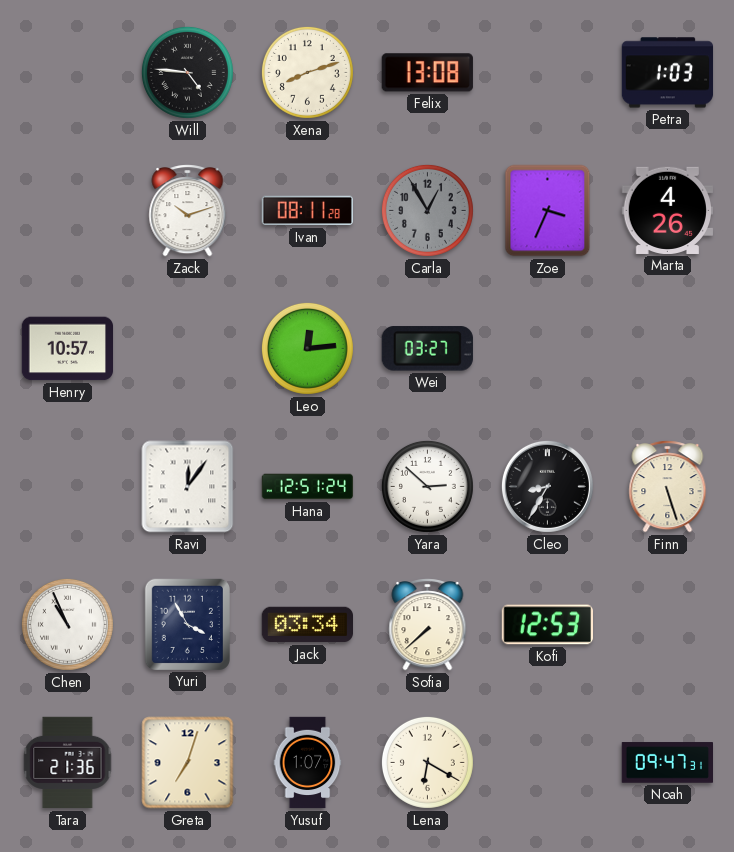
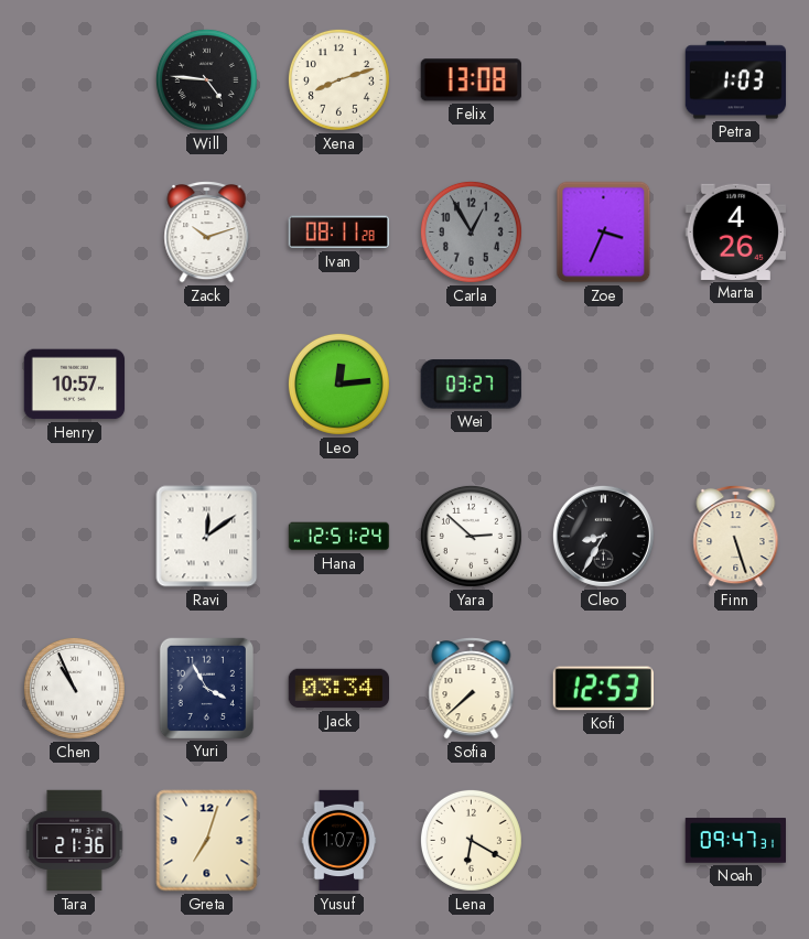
Ravi: 12:06 -> 12:09 (207, 537)
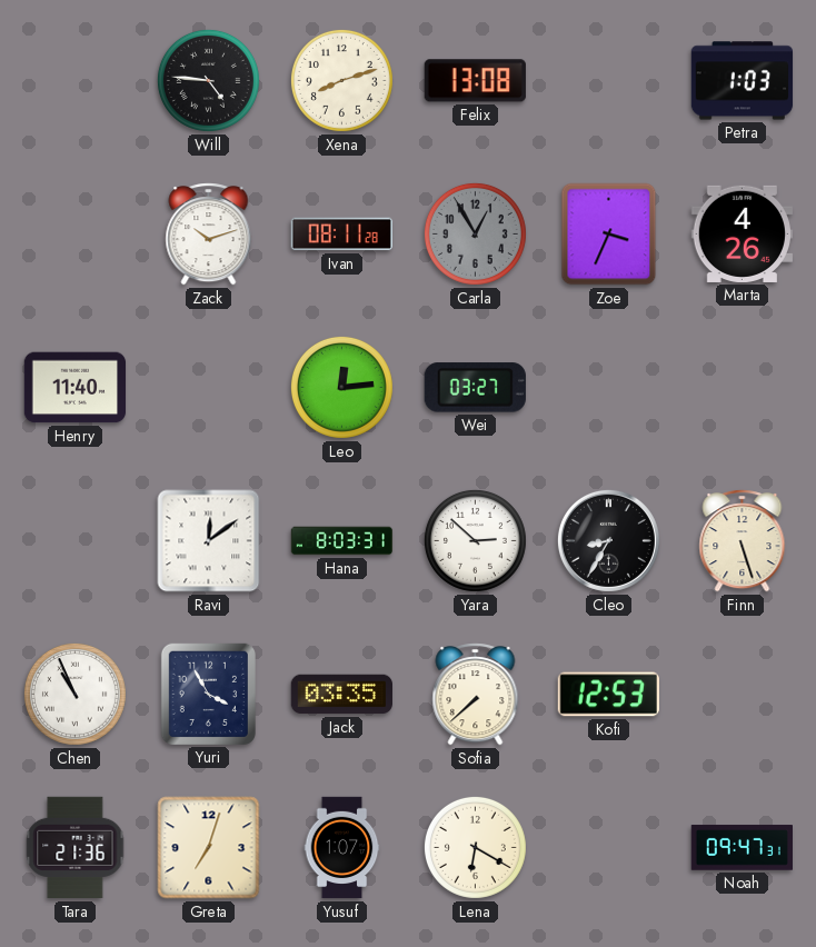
Henry: 10:57 -> 11:40 (76, 388)
Hana: 12:51 -> 8:03 (342, 541)
Jack: 03:34 -> 03:35 (341, 695)
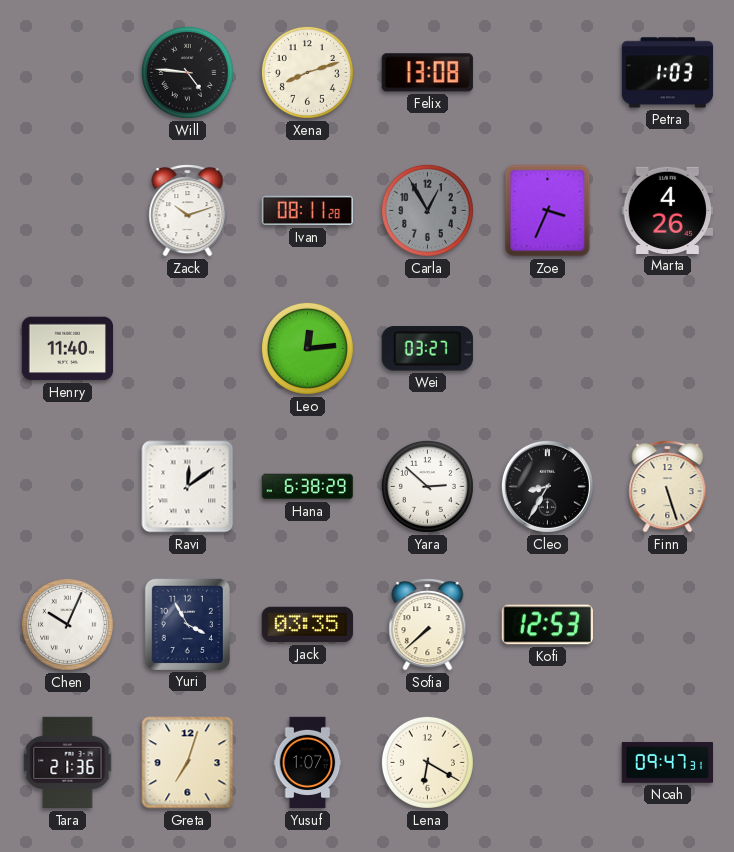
Hana: 8:03 -> 6:38 (308, 487)
Chen: 10:56 -> 10:04 (67, 624)
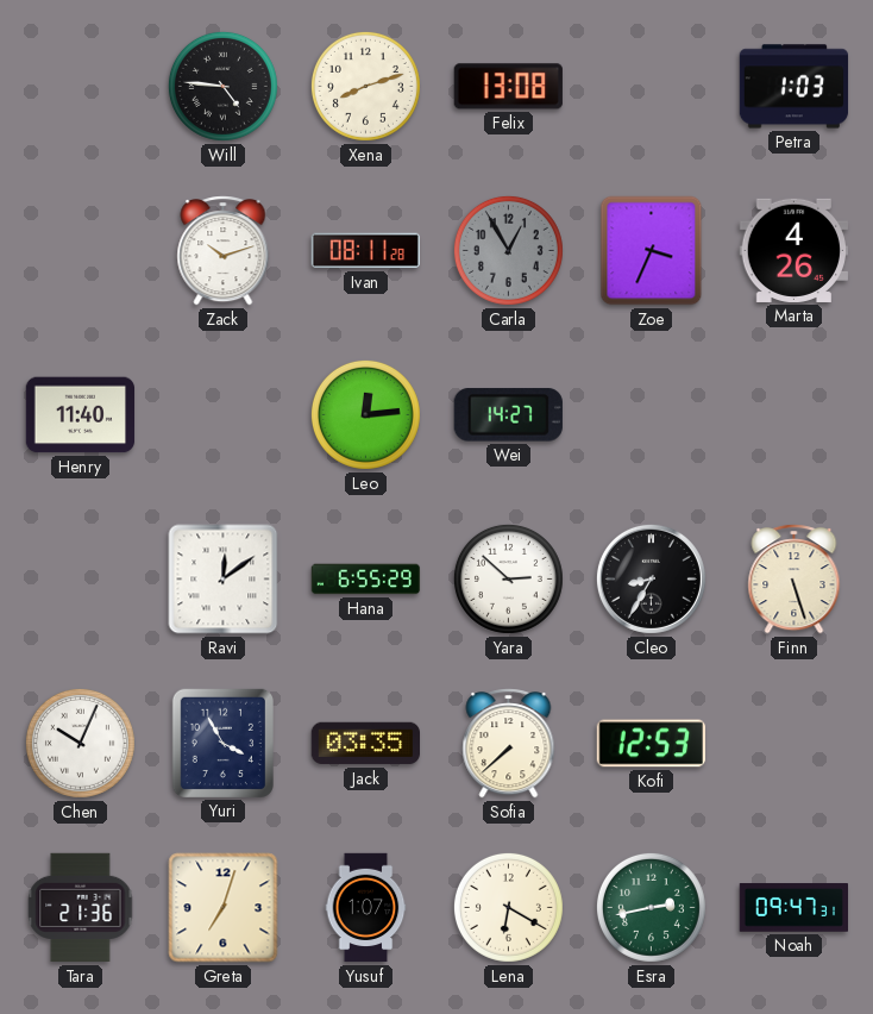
Wei: 03:27 -> 14:27 (508, 415)
Hana: 6:38 -> 6:55 (366, 580)
Esra: none -> 2:43 (651, 907)
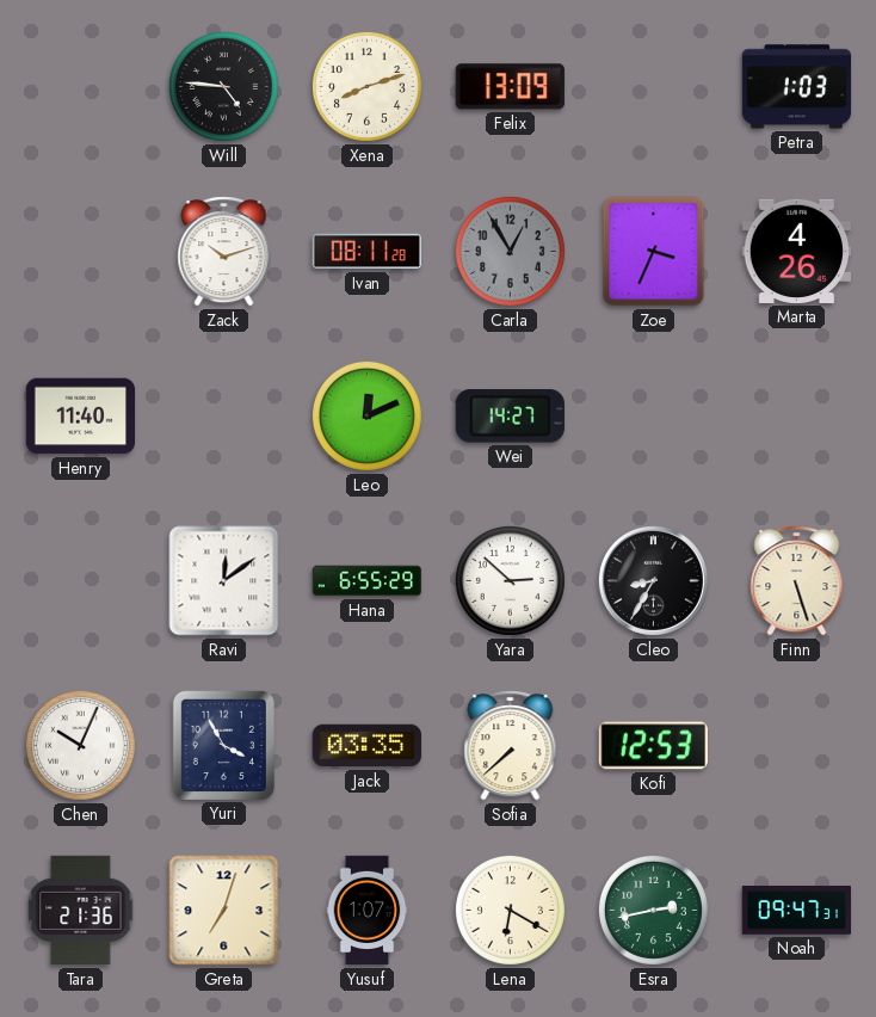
Felix: 13:08 -> 13:09 (510, 87)
Leo: 12:14 -> 12:11 (366, 415)
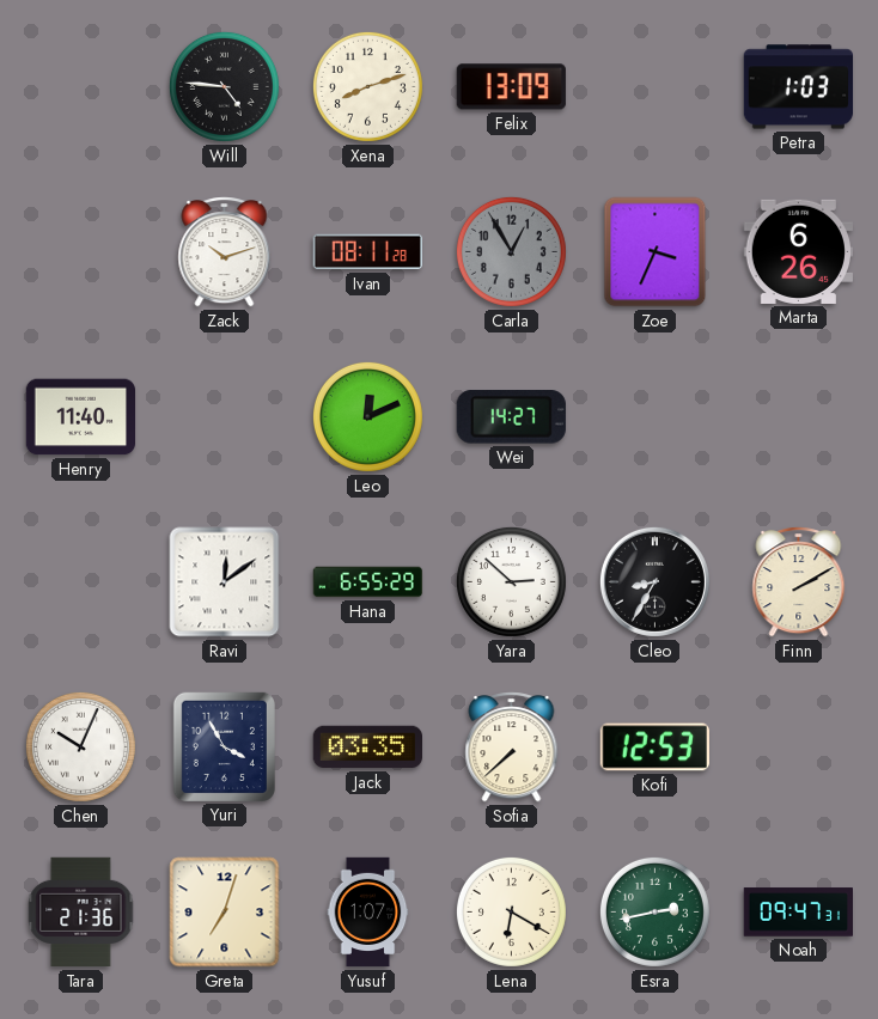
Marta: 4:26 -> 6:26 (798, 251)
Finn: 5:27 -> 2:10 (799, 582)
